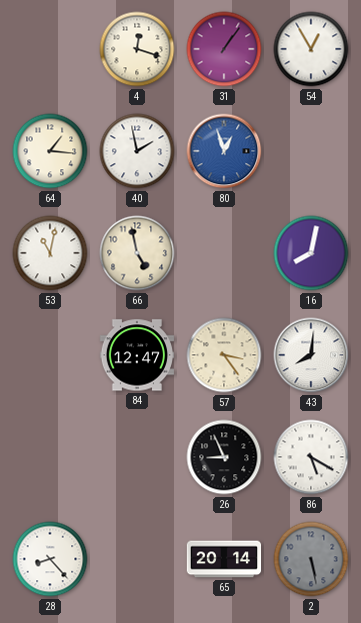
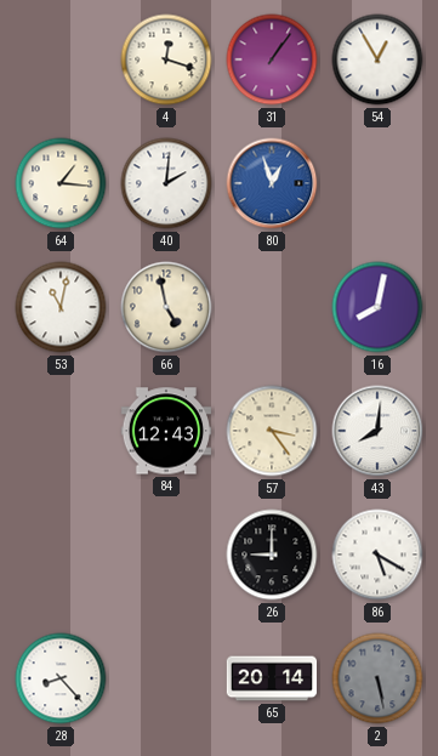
40: 1:58 -> 2:01 (166, 183)
84: 12:47 -> 12:43 (166, 431)
26: 8:56 -> 9:00 (272, 555)
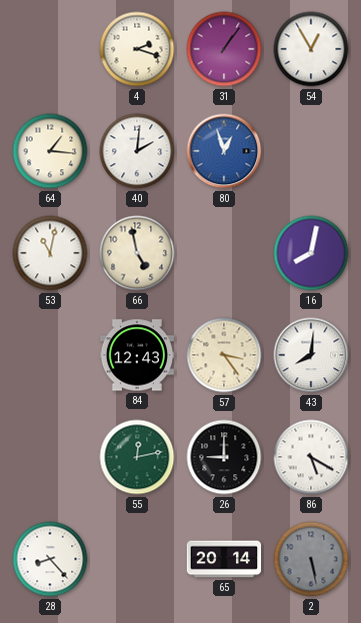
4: 12:18 -> 2:18 (137, 49)
55: none -> 12:13 (137, 457)
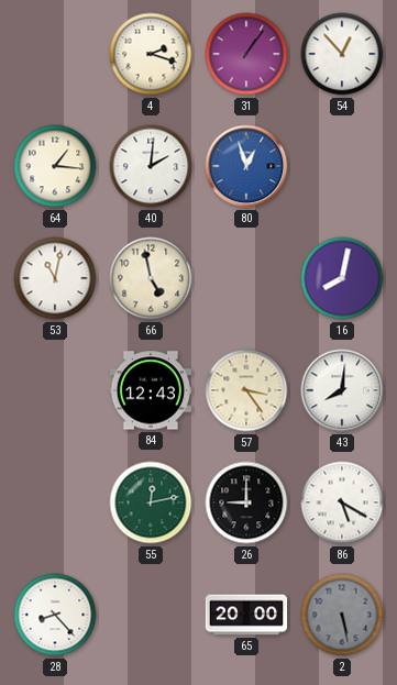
54: 12:55 -> 12:53 (342, 54)
65: 20:14 -> 20:00 (246, 615)
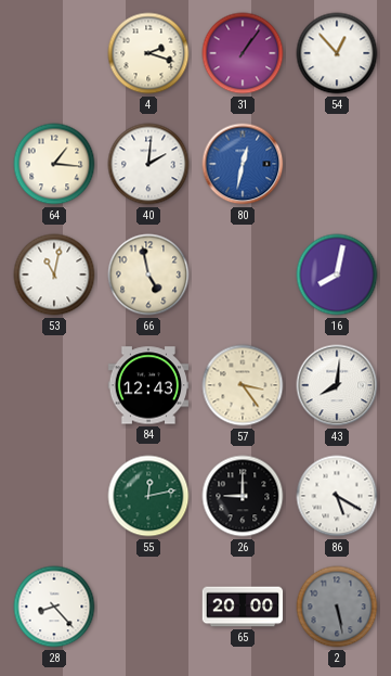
80: 12:57 -> 12:32 (243, 164)
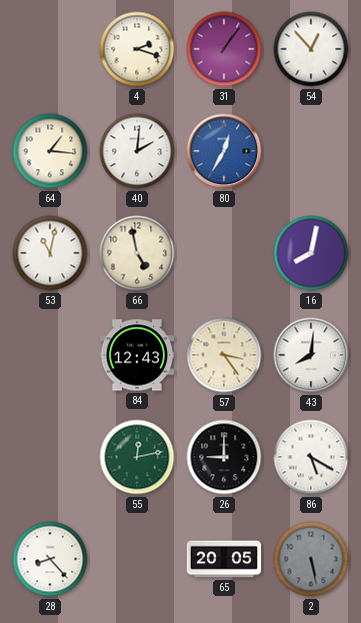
80: 12:32 -> 12:35 (224, 151)
65: 20:00 -> 20:05 (224, 559)
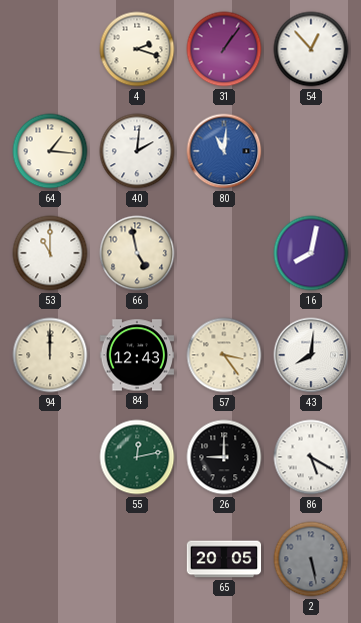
80: 12:35 -> 11:01 (224, 151)
53: 11:02 -> 11:00 (50, 253)
94: none -> 12:00 (50, 355)
28: 8:23 -> none (50, 559)
